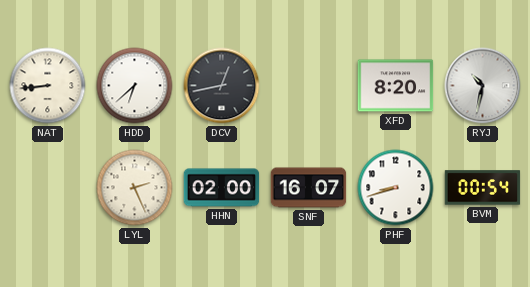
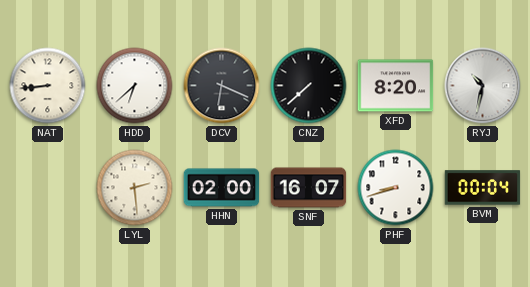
DCV: 12:43 -> 6:19 (222, 86)
CNZ: none -> 7:38 (309, 86)
LYL: 2:26 -> 2:29 (135, 188)
BVM: 00:54 -> 00:04 (483, 188)
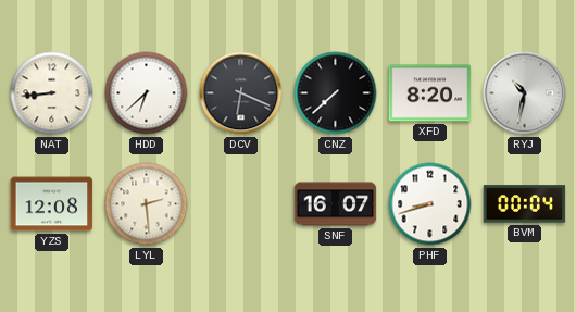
YZS: none -> 12:08 (52, 204)
HHN: 02:00 -> none (222, 188)
